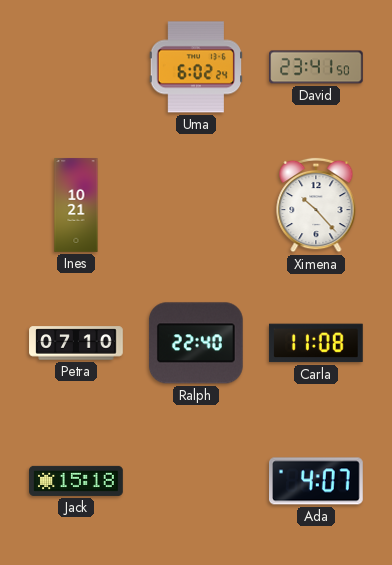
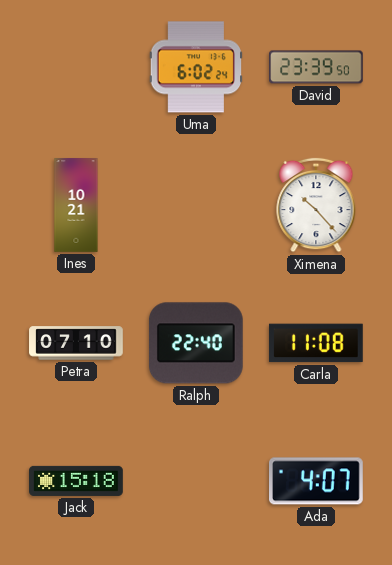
David: 23:41 -> 23:39 (317, 67)
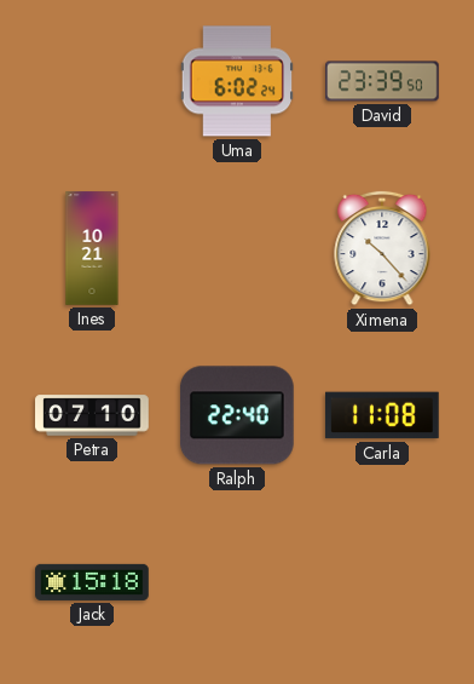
Ada: 4:07 -> none (317, 481)
